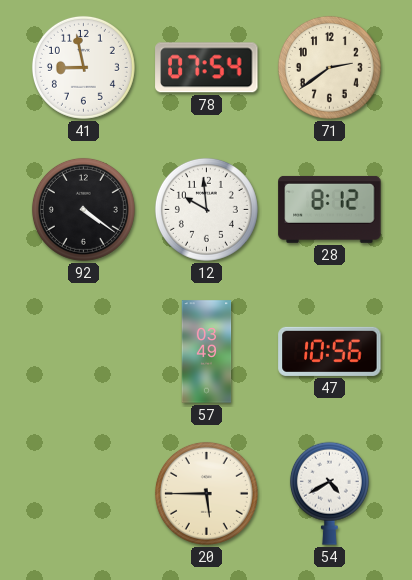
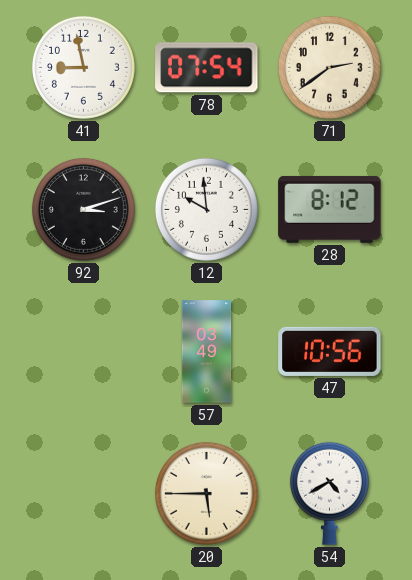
92: 4:21 -> 3:12 (83, 209)
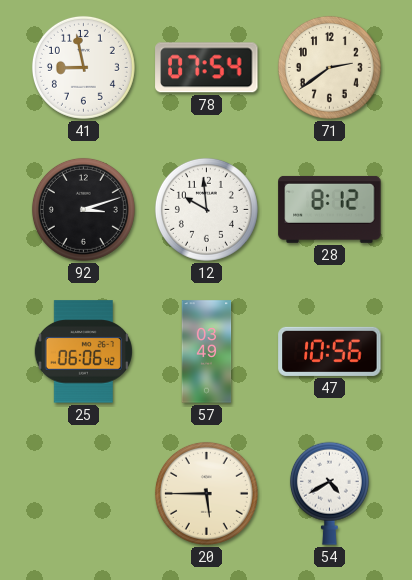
25: none -> 06:06 (83, 352)
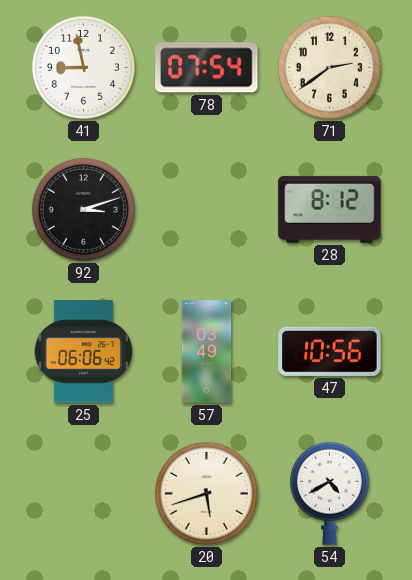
12: 9:59 -> none (206, 209)
20: 5:45 -> 5:42 (206, 493)
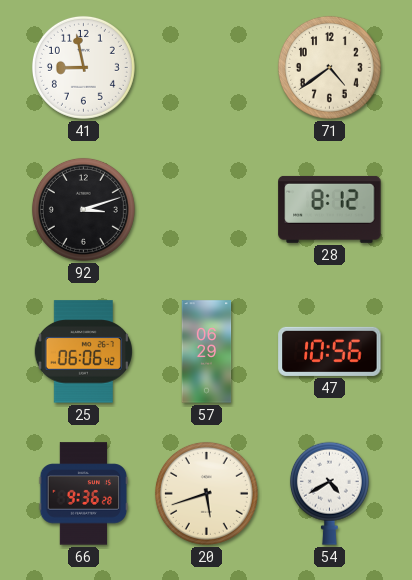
78: 07:54 -> none (207, 68)
71: 2:39 -> 4:39 (329, 67)
57: 03:49 -> 06:29 (207, 352)
66: none -> 9:36 (84, 494)
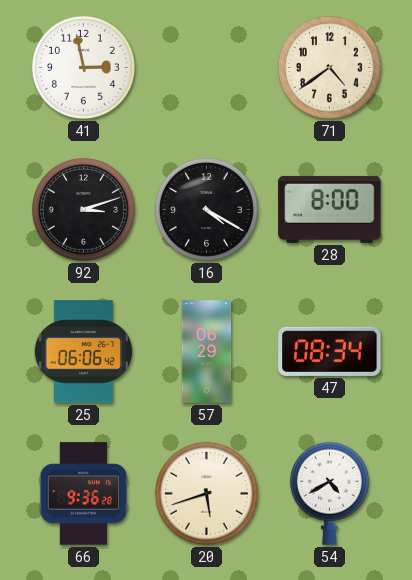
41: 8:58 -> 2:58 (83, 67)
16: none -> 4:20 (206, 209)
28: 8:12 -> 8:00 (330, 209)
47: 10:56 -> 08:34 (330, 351)
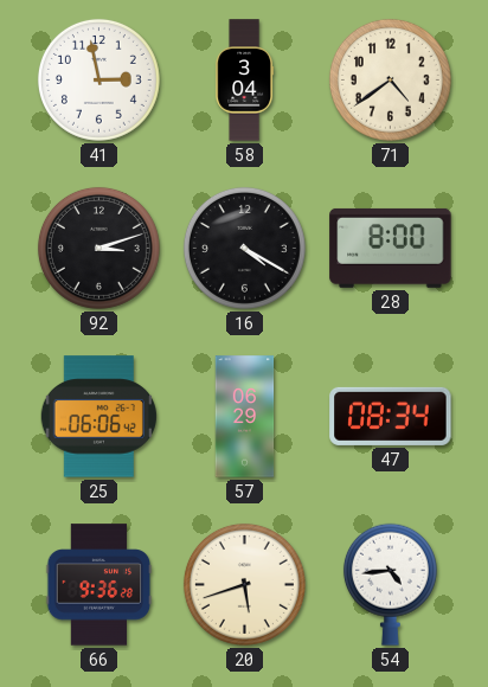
58: none -> 3:04 (245, 81)
54: 4:40 -> 4:44 (390, 584)
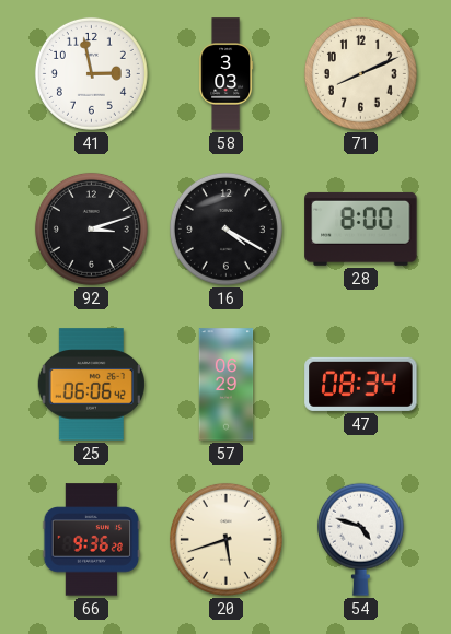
58: 3:04 -> 3:03 (227, 74)
71: 4:39 -> 8:11 (360, 73)
54: 4:44 -> 4:48 (360, 539)
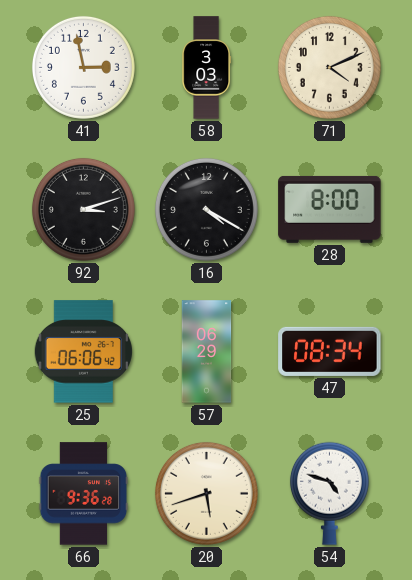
71: 8:11 -> 4:11 (329, 67)
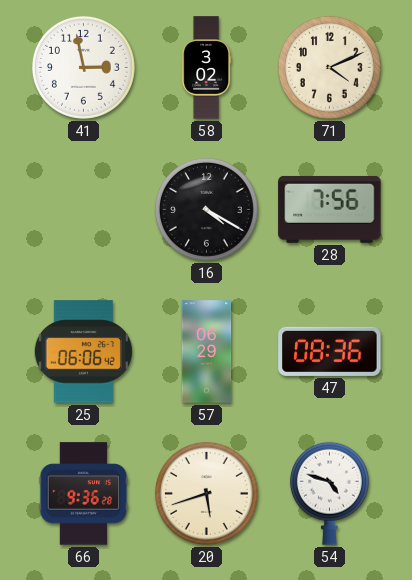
58: 3:03 -> 3:02 (207, 68)
92: 3:12 -> none (83, 209)
28: 8:00 -> 7:56 (330, 209)
47: 08:34 -> 08:36 (330, 351)
